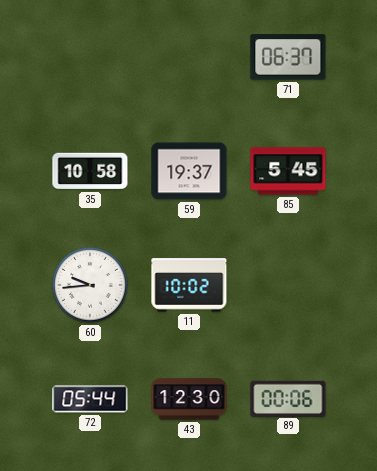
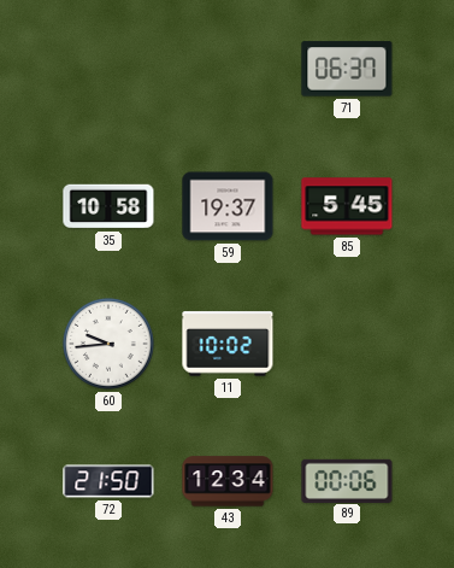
72: 05:44 -> 21:50 (108, 481)
43: 12:30 -> 12:34 (228, 481)
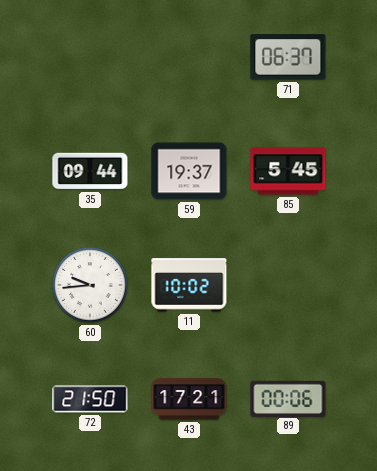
35: 10:58 -> 09:44 (90, 171)
43: 12:34 -> 17:21 (189, 399)
